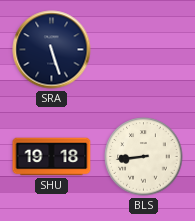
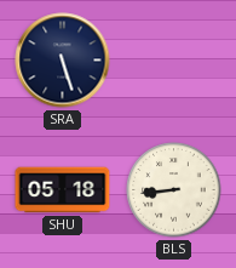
SHU: 19:18 -> 05:18 (63, 190)
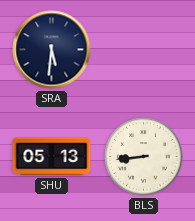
SRA: 5:27 -> 5:31 (52, 50)
SHU: 05:18 -> 05:13 (52, 157)
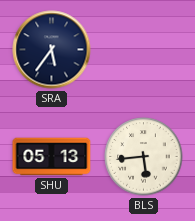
SRA: 5:31 -> 5:36 (52, 50)
BLS: 8:44 -> 5:44 (144, 157)
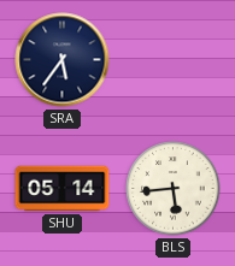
SHU: 05:13 -> 05:14 (63, 189)
